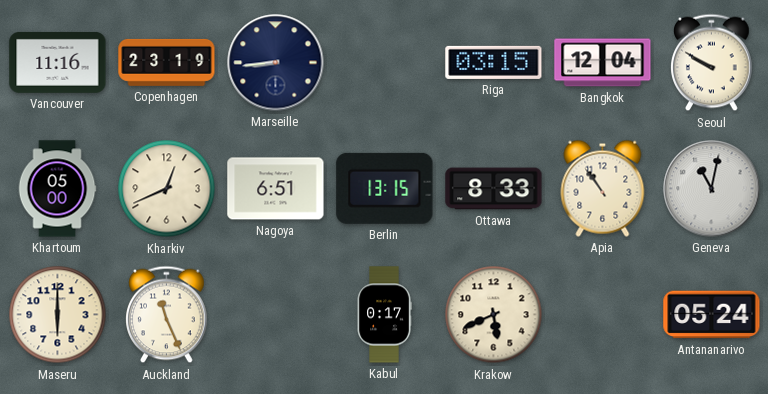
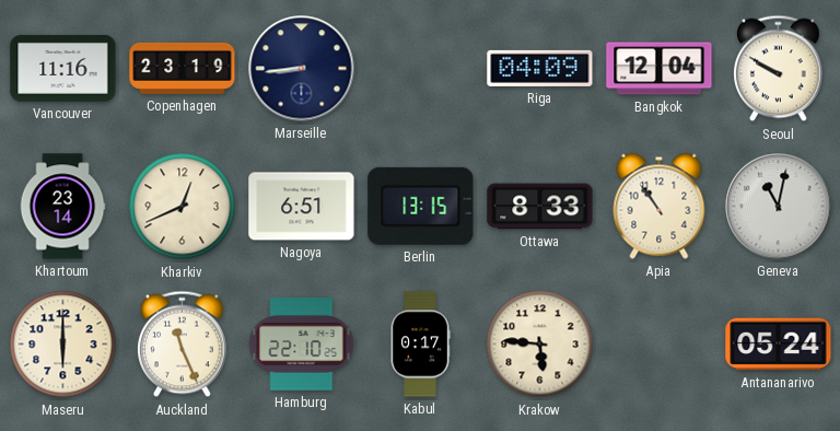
Riga: 03:15 -> 04:09 (540, 68)
Khartoum: 05:00 -> 23:14 (62, 207)
Hamburg: none -> 22:10 (302, 345)
Krakow: 5:41 -> 5:46 (540, 345)
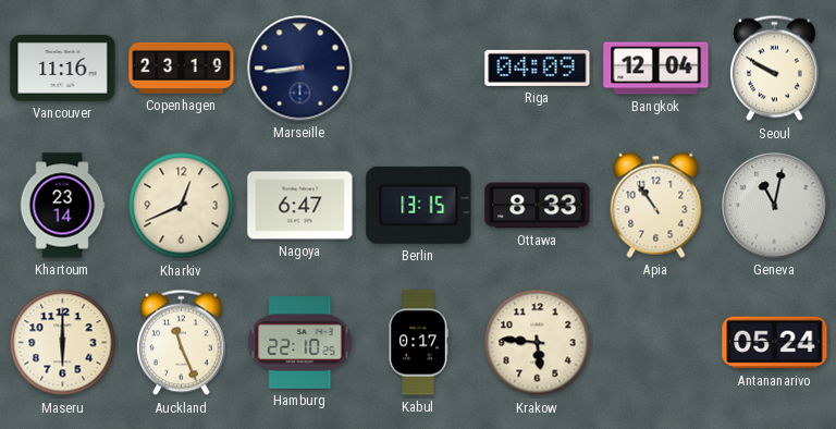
Nagoya: 6:51 -> 6:47 (300, 206)
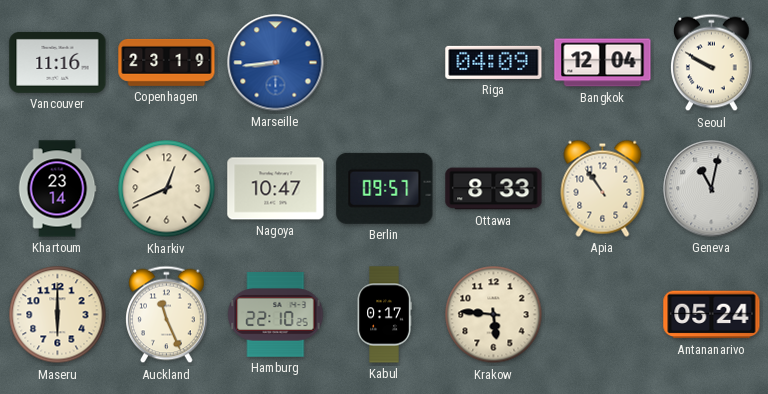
Marseille dial: navy -> blue (276, 63)
Nagoya: 6:47 -> 10:47 (276, 189)
Berlin: 13:15 -> 09:57 (385, 188)
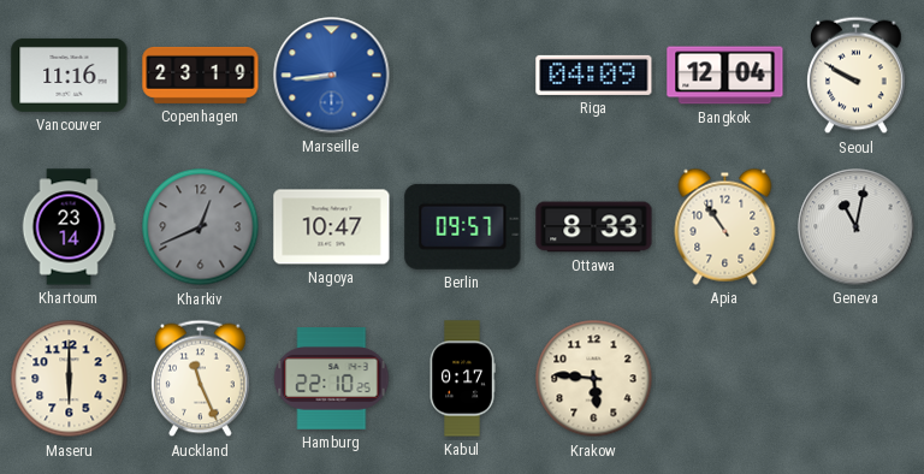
Kharkiv dial: cream -> grey (201, 227)
Antananarivo: 05:24 -> none (712, 315)
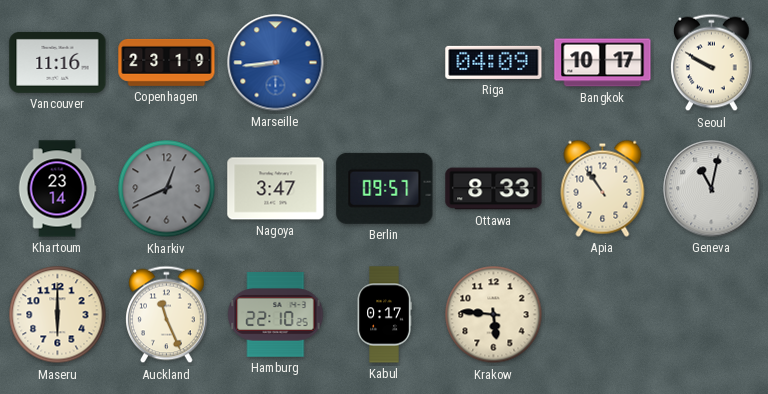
Bangkok: 12:04 -> 10:17 (603, 63)
Nagoya: 10:47 -> 3:47 (276, 189)
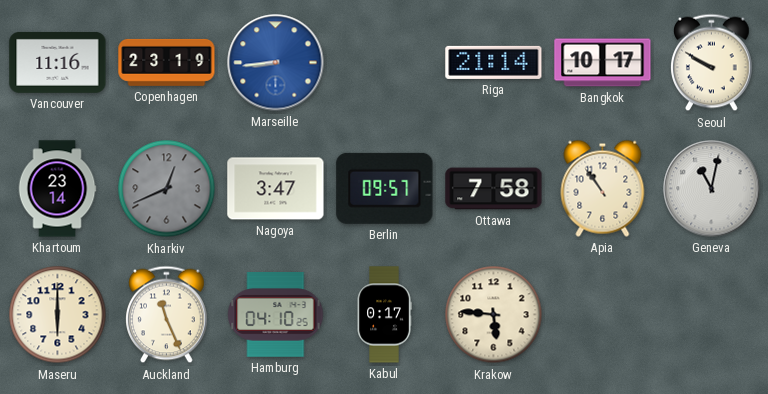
Riga: 04:09 -> 21:14 (494, 62)
Ottawa: 8:33 -> 7:58 (494, 189)
Hamburg: 22:10 -> 04:10 (276, 315)
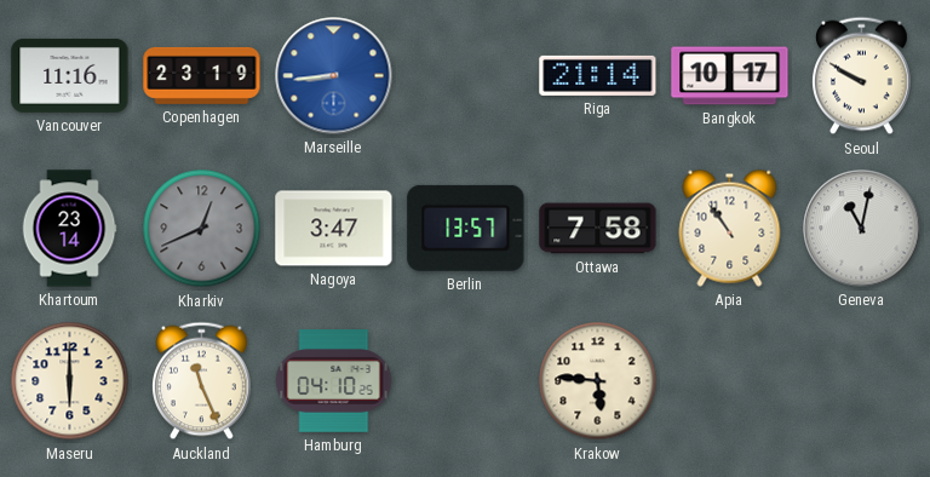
Berlin: 09:57 -> 13:57 (466, 228)
Kabul: 0:17 -> none (384, 315)
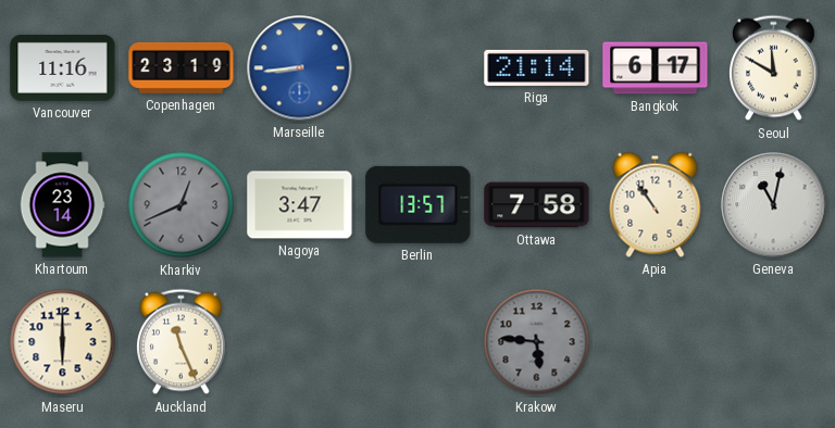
Bangkok: 10:17 -> 6:17 (656, 68)
Seoul: 9:50 -> 11:50 (774, 68)
Hamburg: 04:10 -> none (334, 381)
Krakow dial: cream -> grey (537, 342)
